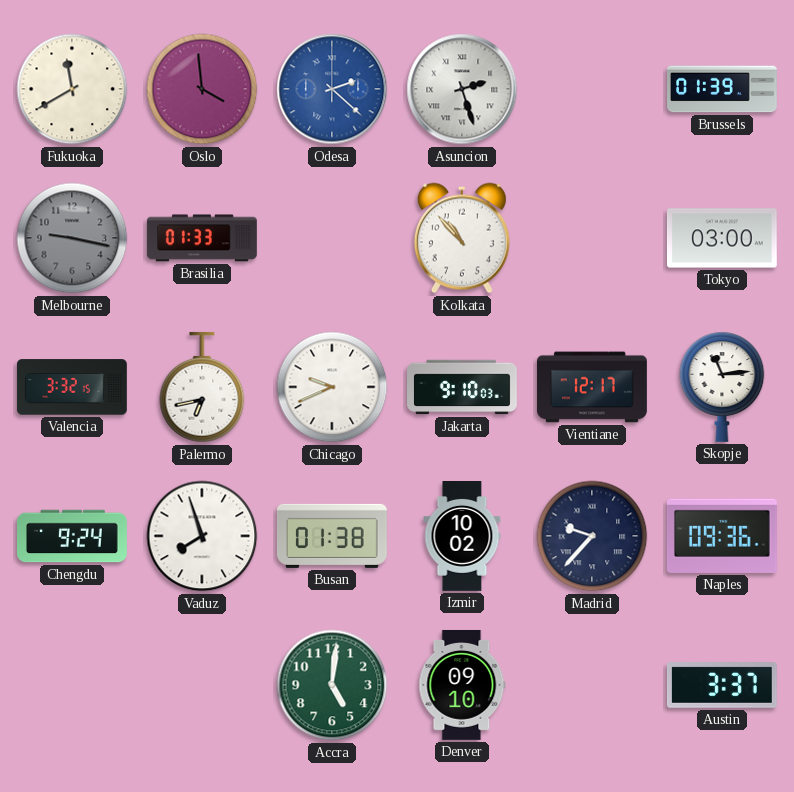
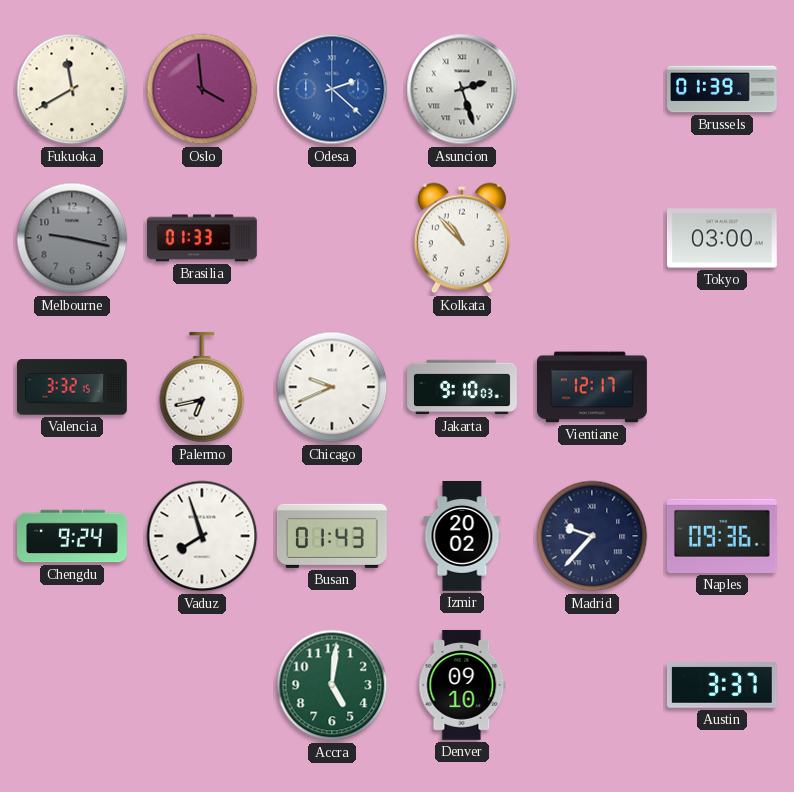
Skopje: 11:14 -> none (722, 387)
Busan: 01:38 -> 01:43 (332, 536)
Izmir: 10:02 -> 20:02 (462, 537)
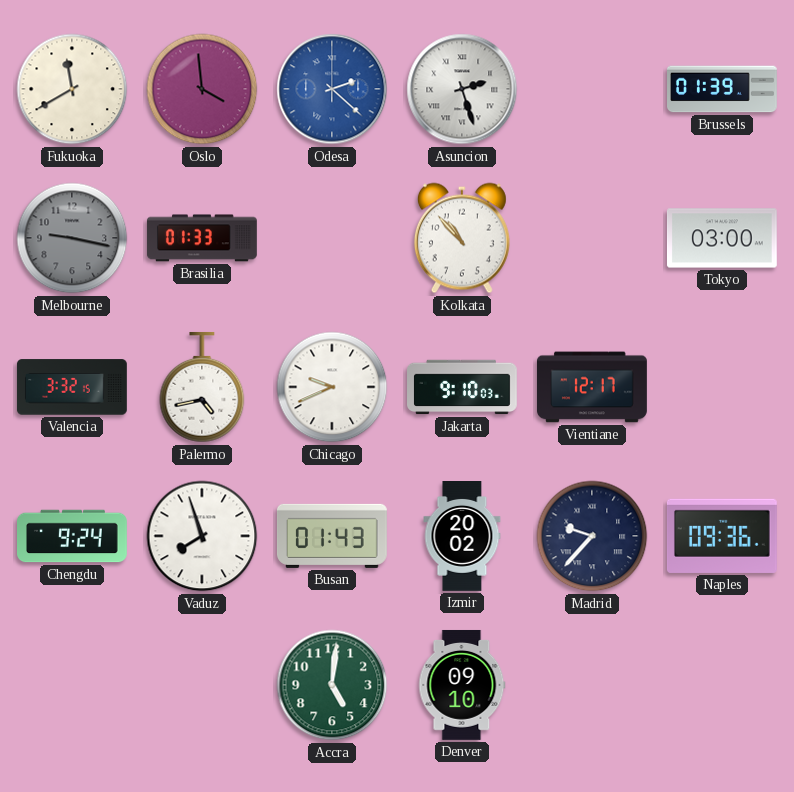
Palermo: 6:43 -> 4:43 (202, 387)
Austin: 3:37 -> none (722, 686)
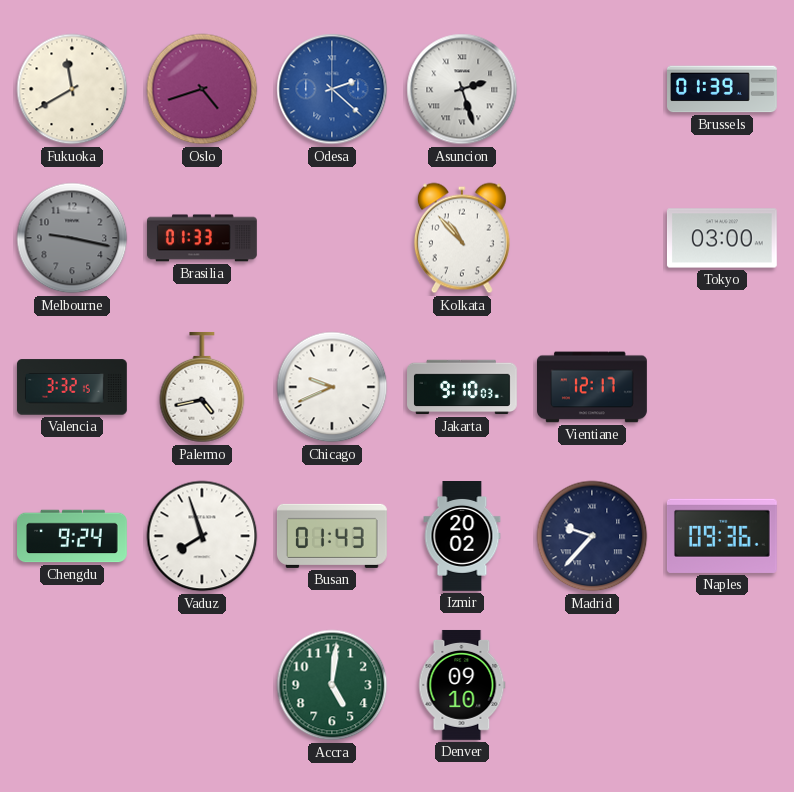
Oslo: 3:59 -> 4:42 (202, 89)
